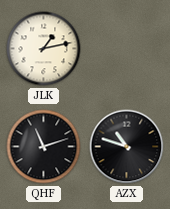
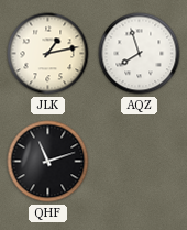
AQZ: none -> 7:57 (140, 54)
AZX: 10:48 -> none (127, 147)
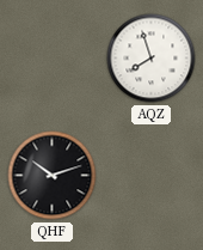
JLK: 1:13 -> none (48, 54)
QHF: 11:12 -> 10:12 (53, 176)
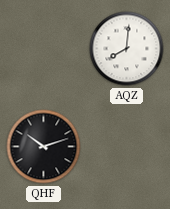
AQZ: 7:57 -> 8:01 (127, 49)
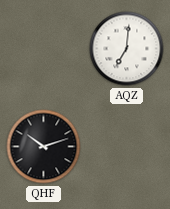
AQZ: 8:01 -> 7:01 (127, 49)
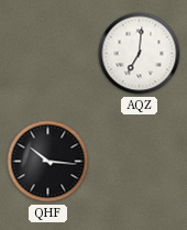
QHF: 10:12 -> 10:16 (48, 162)
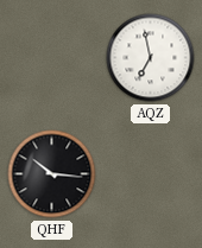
AQZ: 7:01 -> 6:58 (151, 58)
